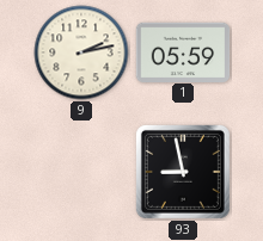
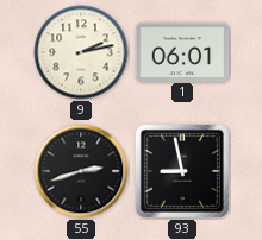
1: 05:59 -> 06:01 (182, 51)
55: none -> 2:42 (81, 171)
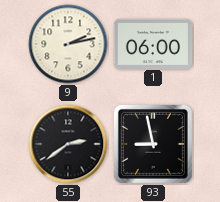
1: 06:01 -> 06:00 (153, 43)
55: 2:42 -> 2:39 (68, 144)
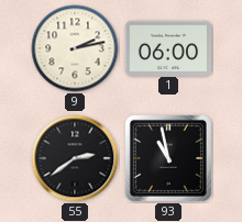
93: 8:58 -> 10:58 (168, 158)
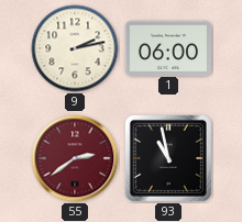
55 dial: black -> burgundy (75, 158)
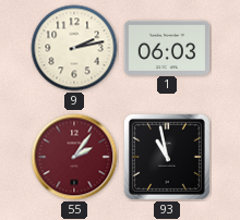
1: 06:00 -> 06:03 (167, 47)
55: 2:39 -> 2:06 (74, 157)
